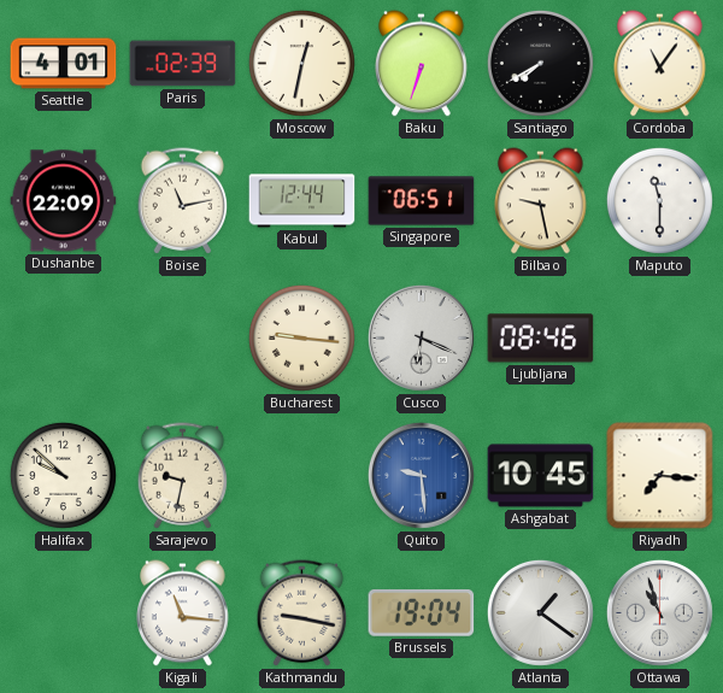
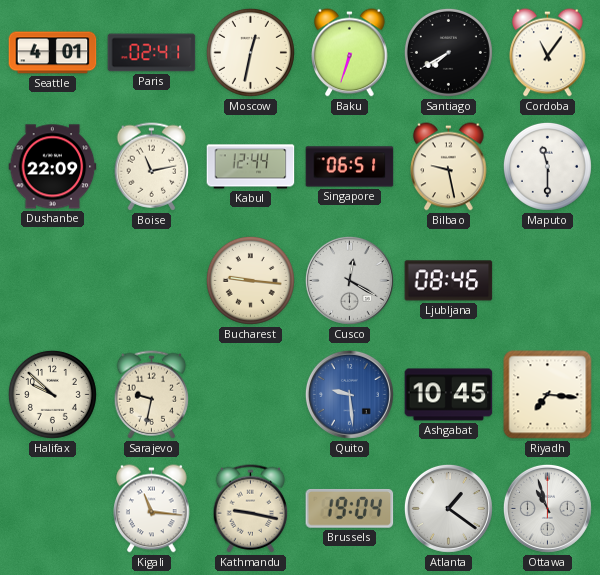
Paris: 02:39 -> 02:41 (152, 53)
Cusco: 6:19 -> 12:20 (349, 280)
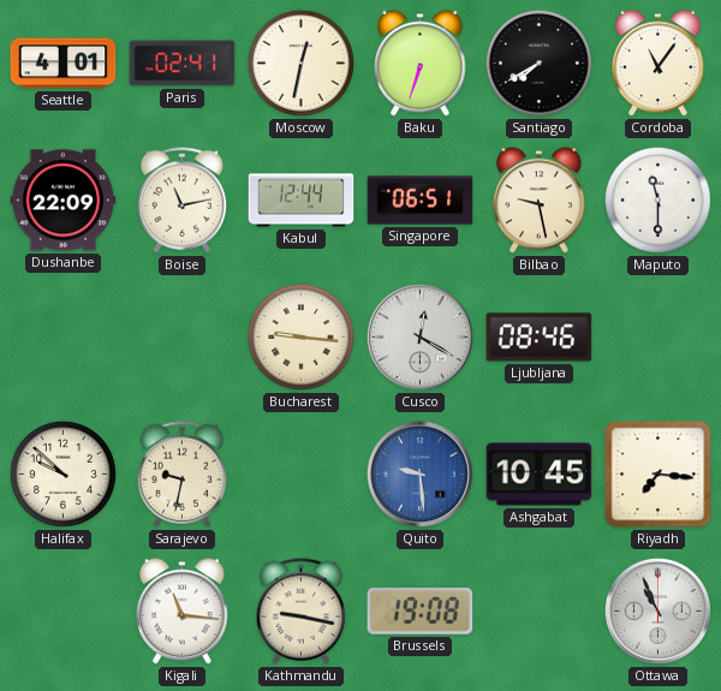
Brussels: 19:04 -> 19:08 (421, 610)
Atlanta: 1:21 -> none (448, 508)
Ottawa: 10:57 -> 10:56 (657, 610)
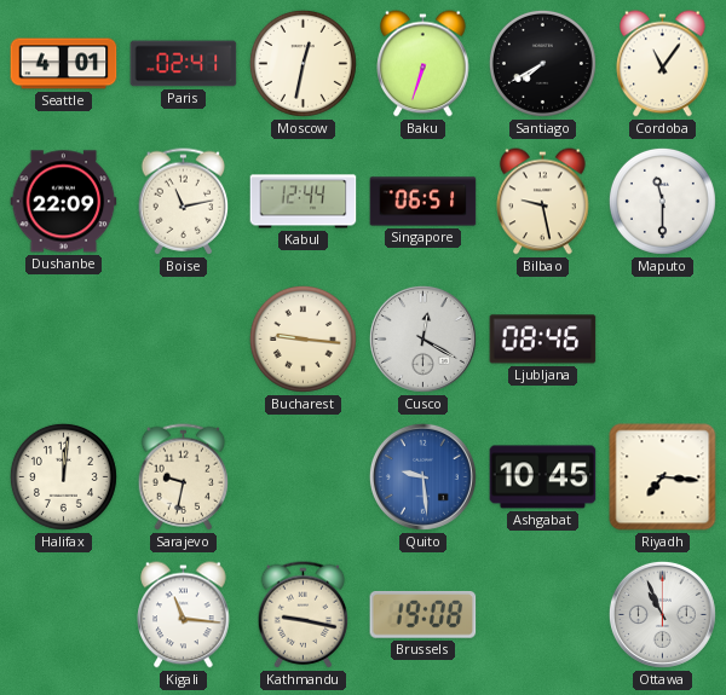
Halifax: 9:52 -> 12:01 (63, 476)
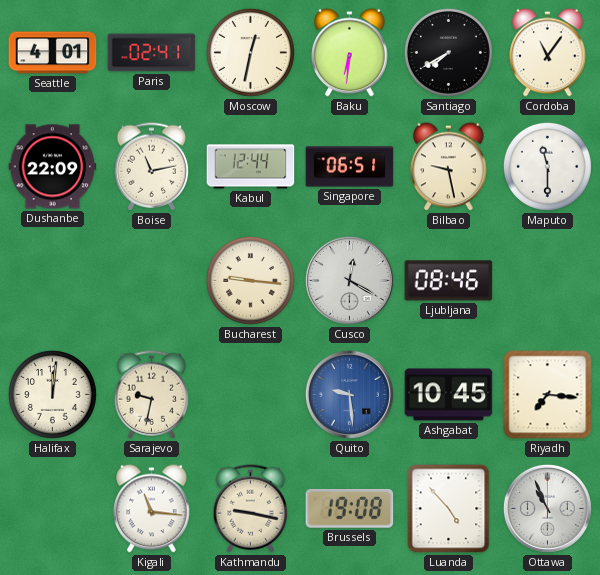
Baku: 6:33 -> 6:31 (350, 53)
Luanda: none -> 4:53 (449, 509)
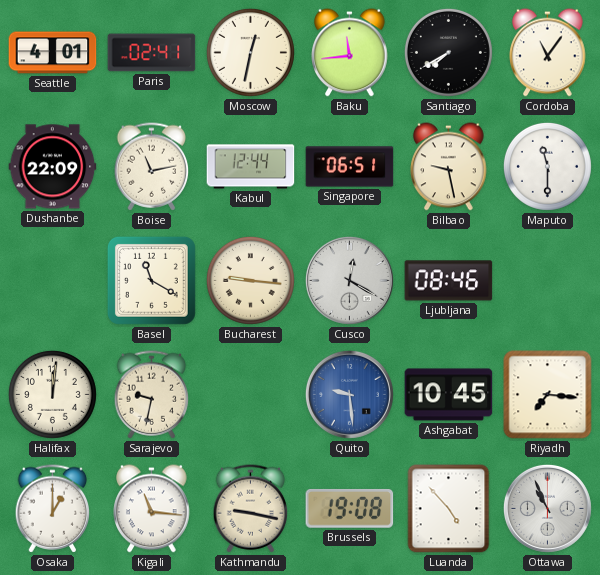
Baku: 6:31 -> 11:44 (350, 53)
Basel: none -> 11:20 (151, 280)
Osaka: none -> 1:00 (53, 509)
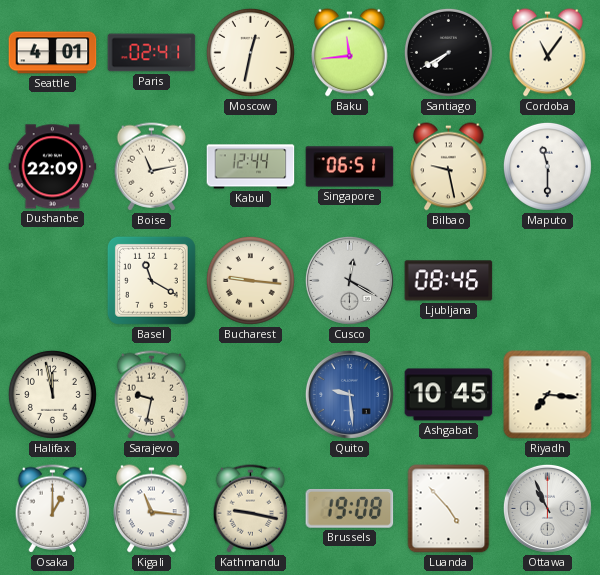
Halifax: 12:01 -> 11:58 (52, 394)
